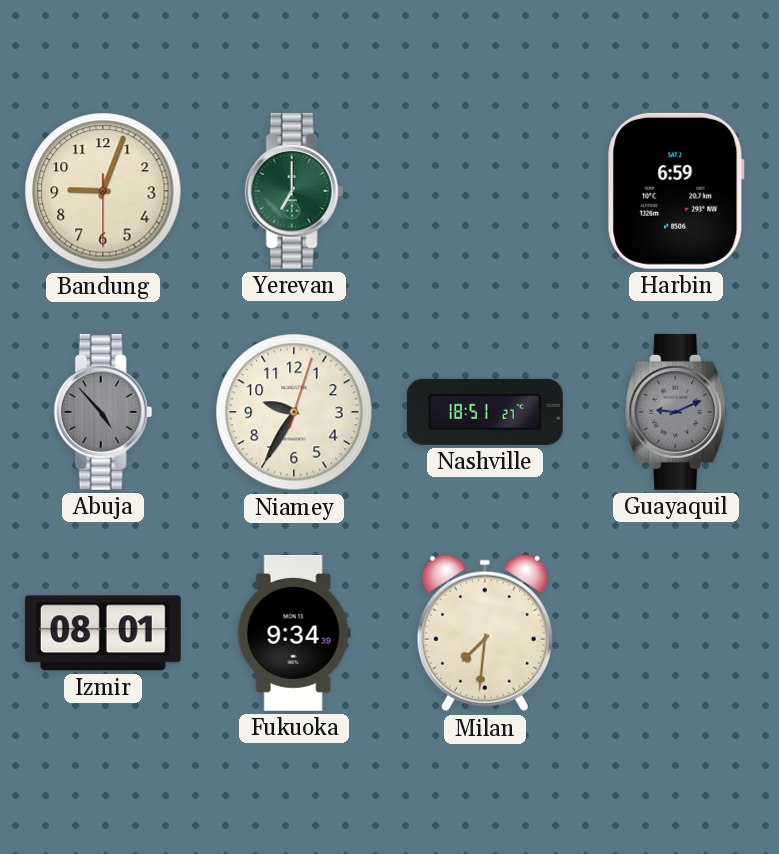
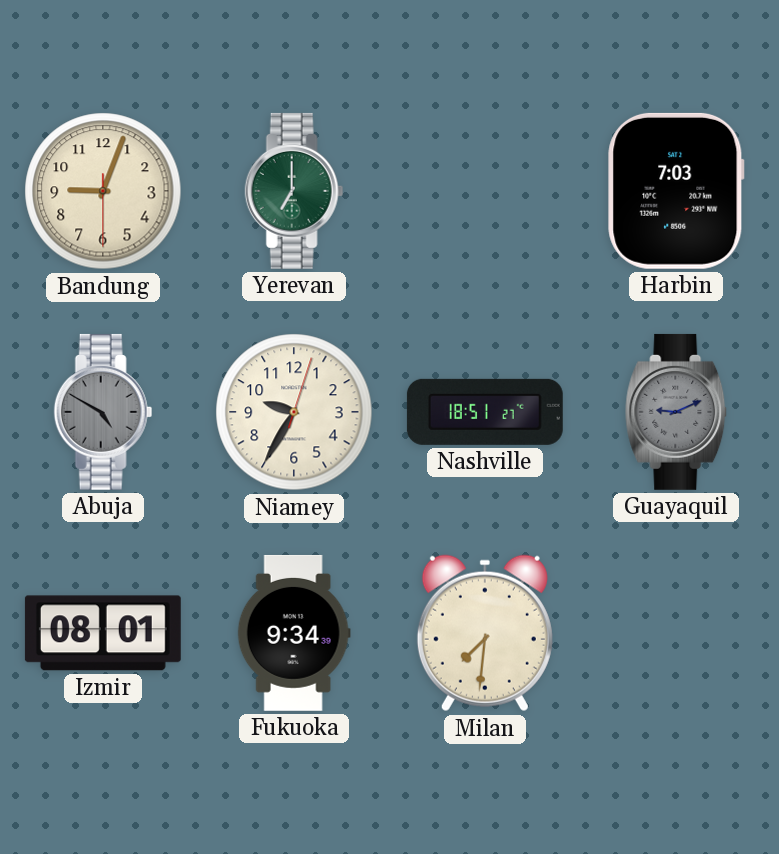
Harbin: 6:59 -> 7:03 (676, 191)
Abuja: 4:53 -> 4:50 (103, 412)
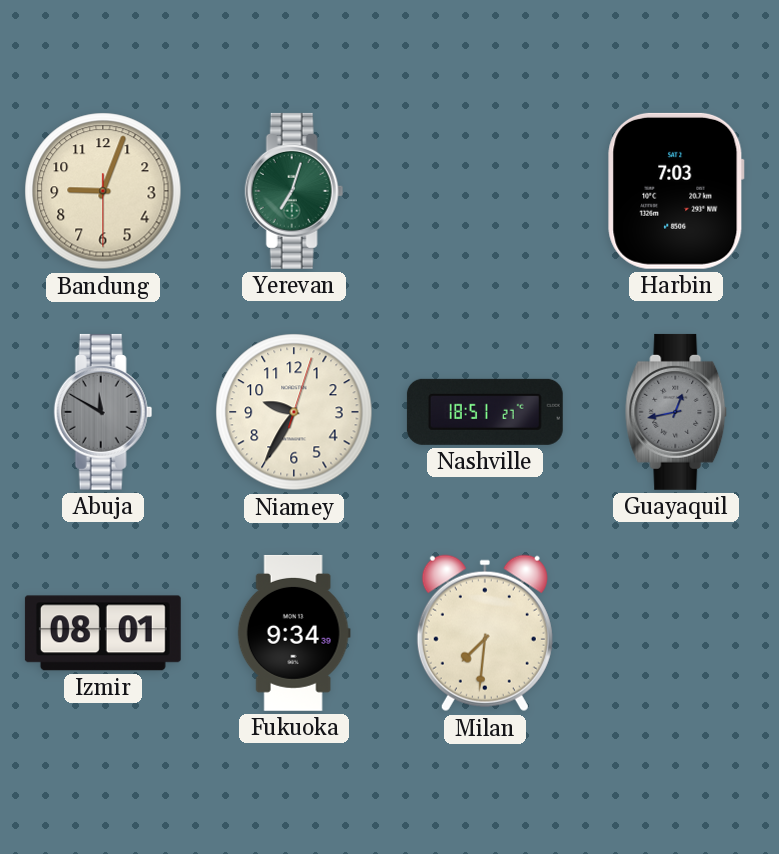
Yerevan: 7:00 -> 7:03 (294, 191)
Abuja: 4:50 -> 11:50 (103, 412)
Guayaquil: 9:11 -> 12:43 (677, 412)
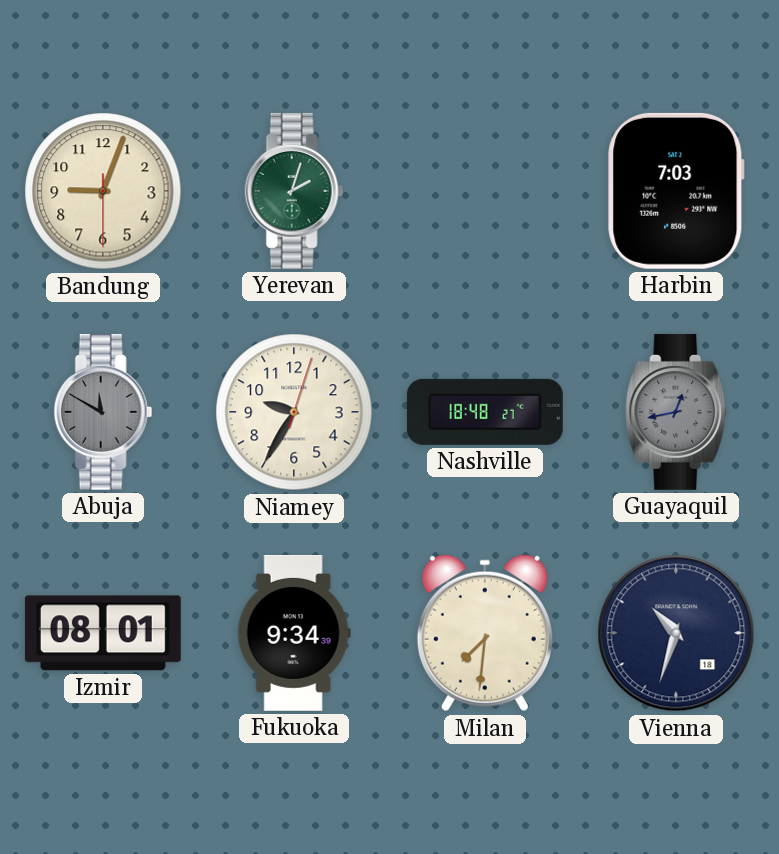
Yerevan: 7:03 -> 2:03 (294, 191)
Nashville: 18:51 -> 18:48 (485, 412)
Vienna: none -> 10:33 (676, 633)
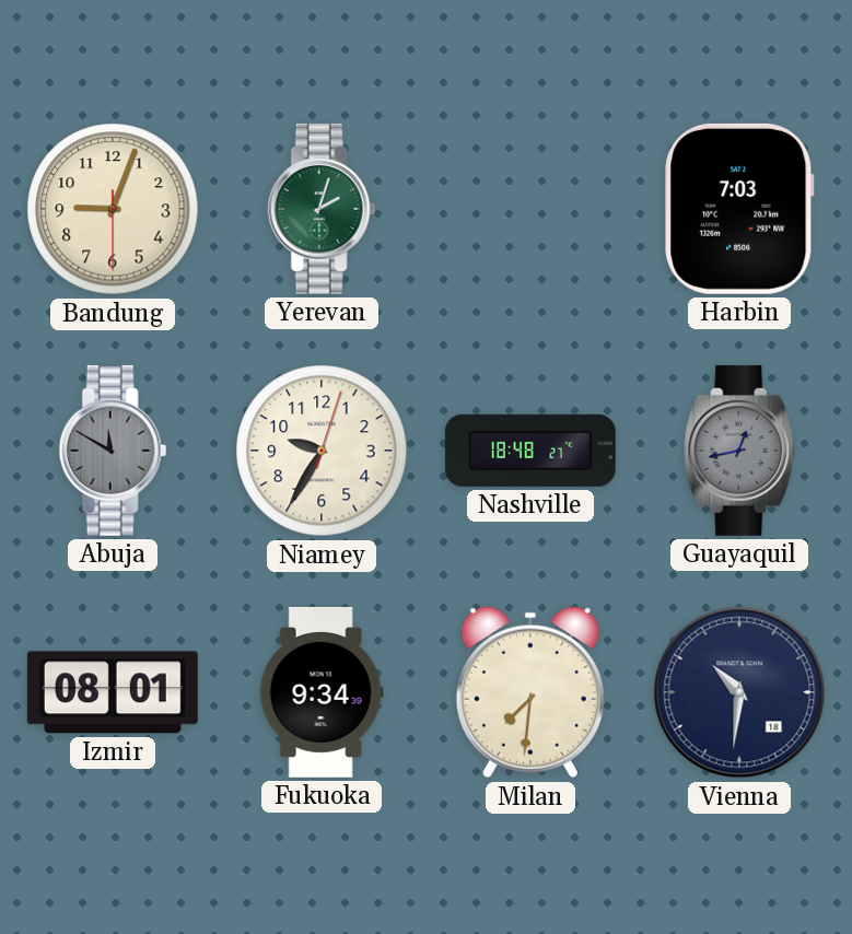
Vienna: 10:33 -> 10:31 (739, 692)
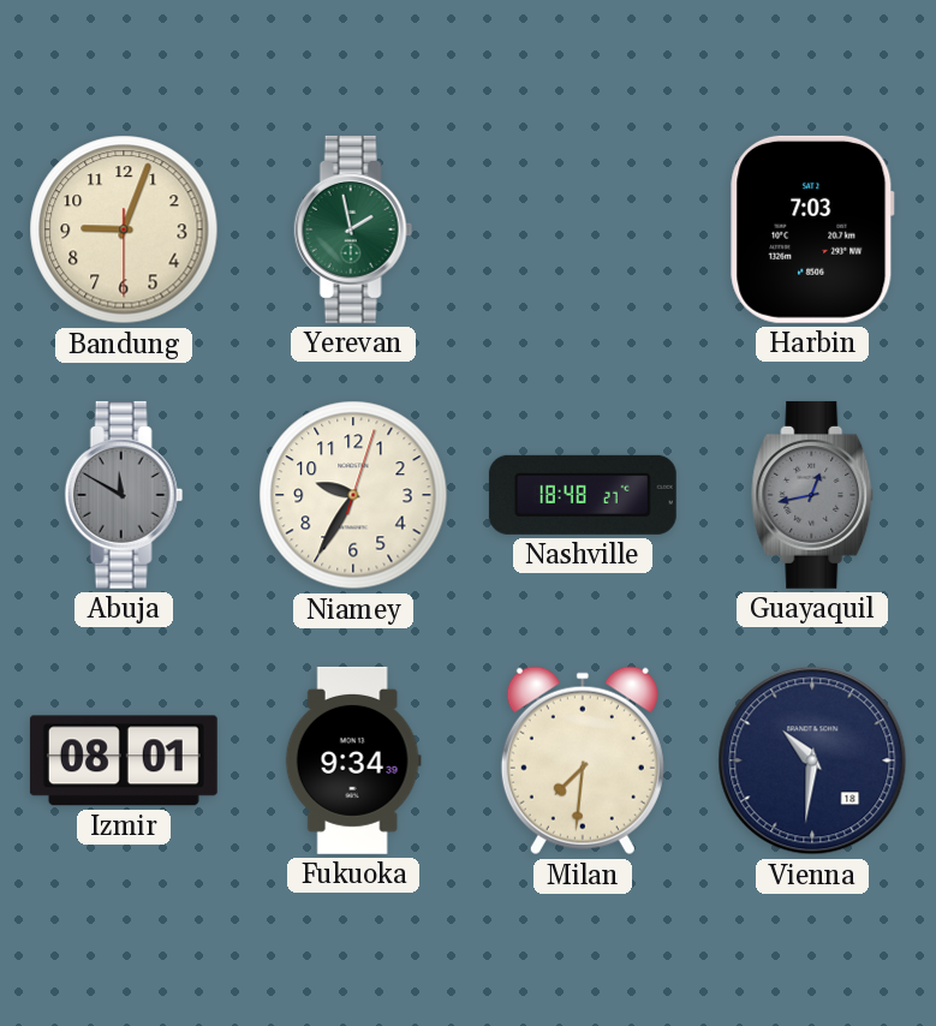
Yerevan: 2:03 -> 1:58 (353, 229)
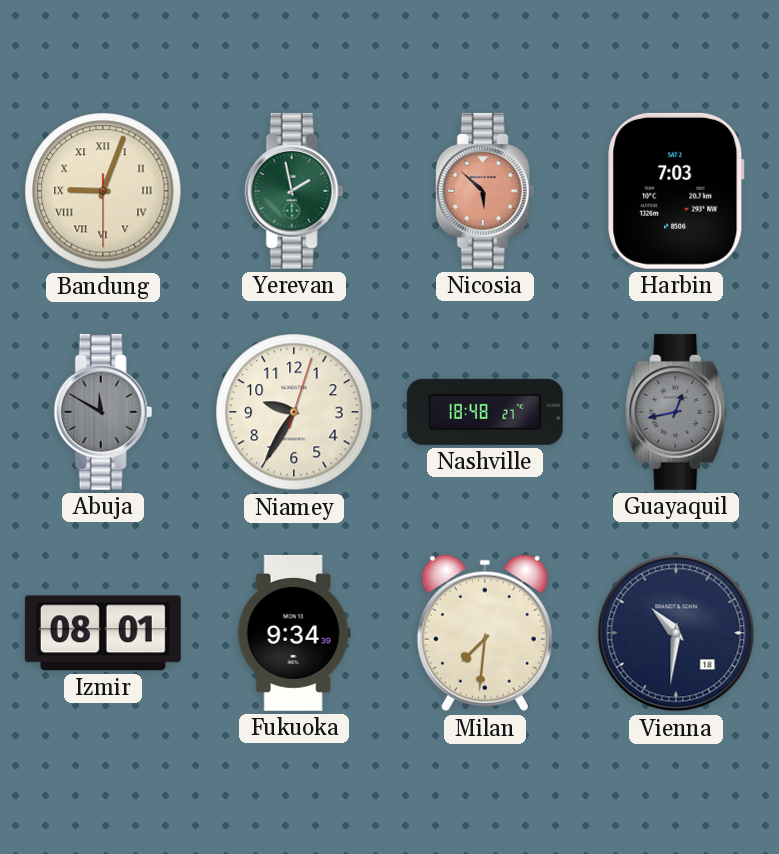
Bandung numerals: Arabic -> Roman (103, 191)
Nicosia: none -> 5:52 (485, 191)
